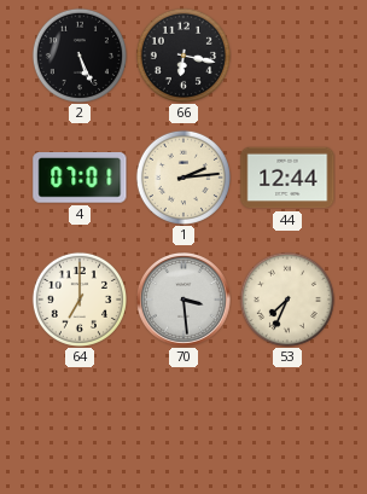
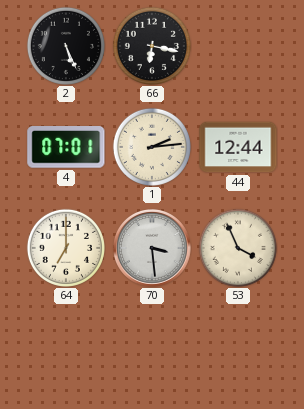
53: 7:34 -> 3:56 (238, 248)
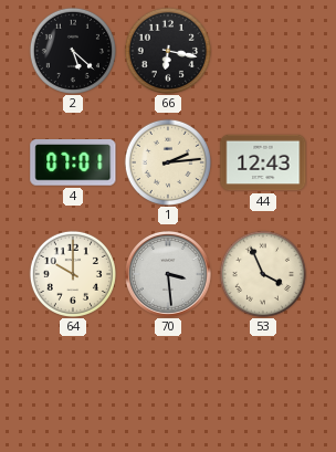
2: 5:26 -> 5:22 (73, 51)
44: 12:44 -> 12:43 (263, 162)
64: 7:00 -> 10:00 (73, 274)
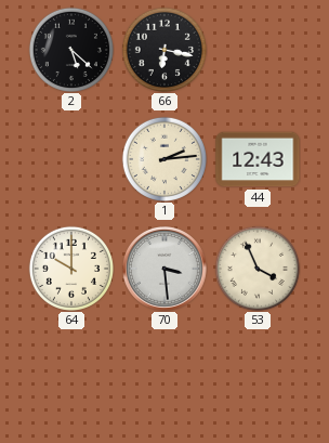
4: 07:01 -> none (73, 164)
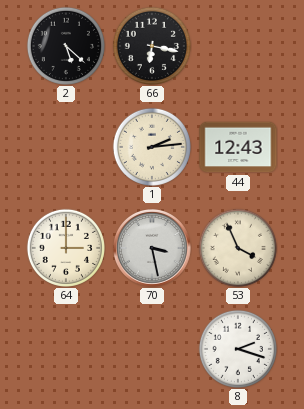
64: 10:00 -> 3:00 (66, 248)
70: 3:29 -> 3:28 (153, 249)
8: none -> 2:18 (238, 349)
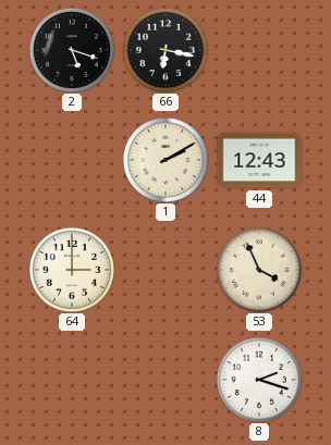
2: 5:22 -> 5:18 (72, 50)
1: 2:14 -> 2:10 (165, 160)
70: 3:28 -> none (153, 249)
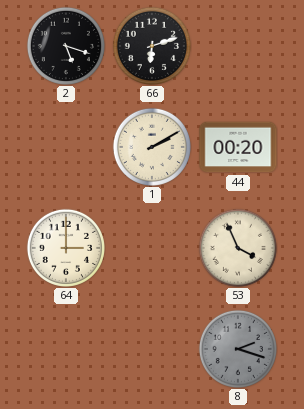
66: 6:17 -> 6:12 (152, 46)
44: 12:43 -> 00:20 (238, 147)
8 dial: white -> grey (238, 349)
